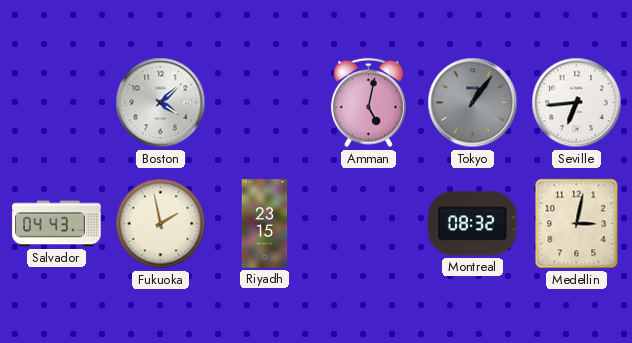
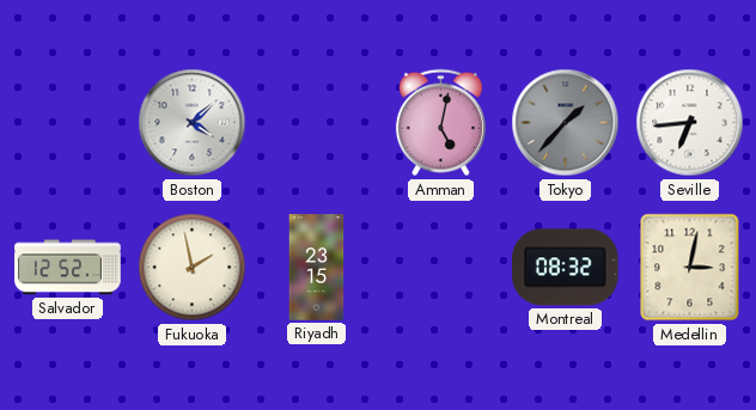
Tokyo: 1:06 -> 1:37 (566, 123)
Salvador: 04:43 -> 12:52 (68, 268)
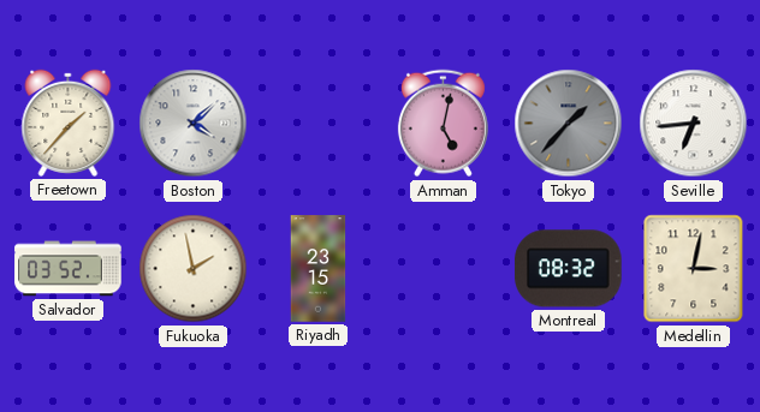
Freetown: none -> 1:37 (69, 123)
Salvador: 12:52 -> 03:52 (69, 269)
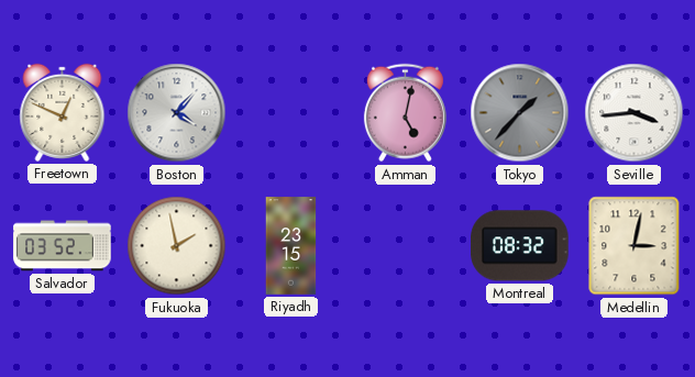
Freetown: 1:37 -> 12:49 (63, 112)
Boston: 4:08 -> 4:07 (177, 113)
Seville: 6:44 -> 3:44 (635, 113)
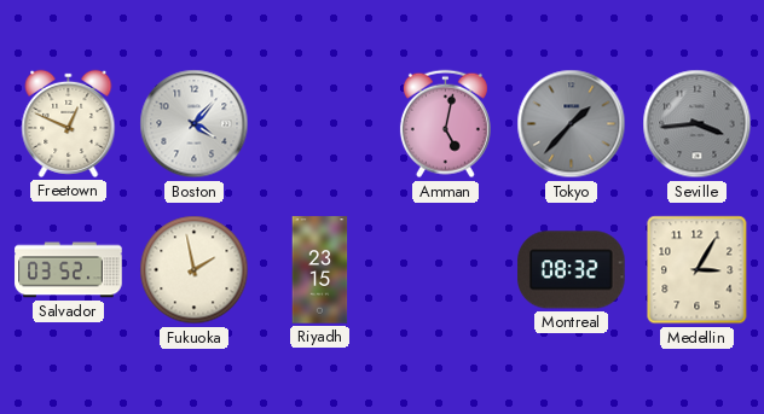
Seville dial: white -> grey (698, 124)
Medellin: 3:02 -> 3:05 (698, 270)
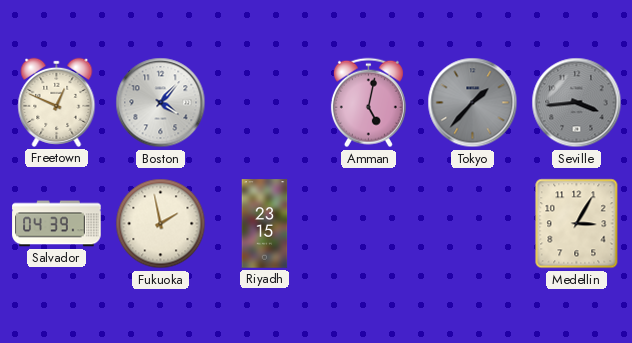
Salvador: 03:52 -> 04:39 (57, 224)
Montreal: 08:32 -> none (572, 270)
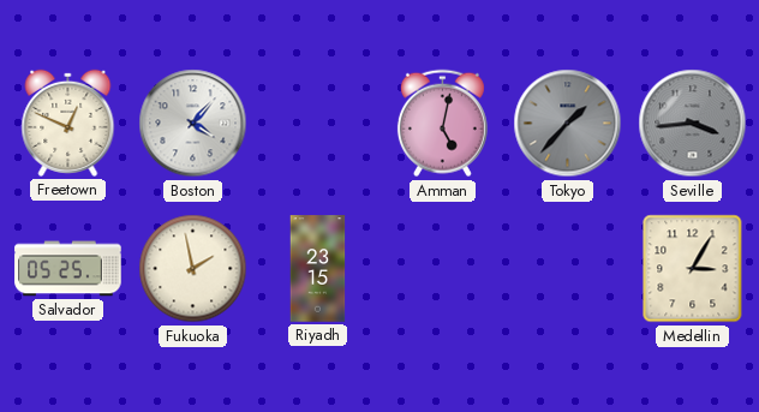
Salvador: 04:39 -> 05:25 (68, 269)
